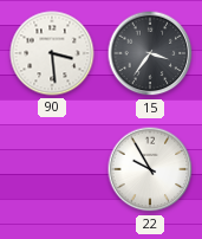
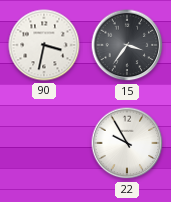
90: 3:29 -> 3:32 (44, 45)
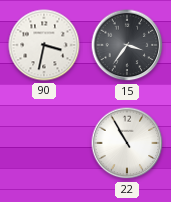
22: 9:55 -> 10:55 (127, 143)
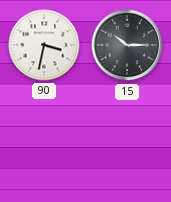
15: 3:36 -> 10:15 (127, 45)
22: 10:55 -> none (127, 143)
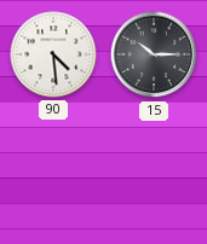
90: 3:32 -> 4:29 (53, 54)
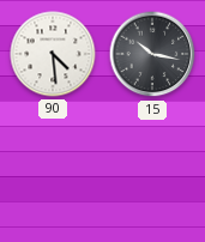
15: 10:15 -> 10:17 (152, 54)
